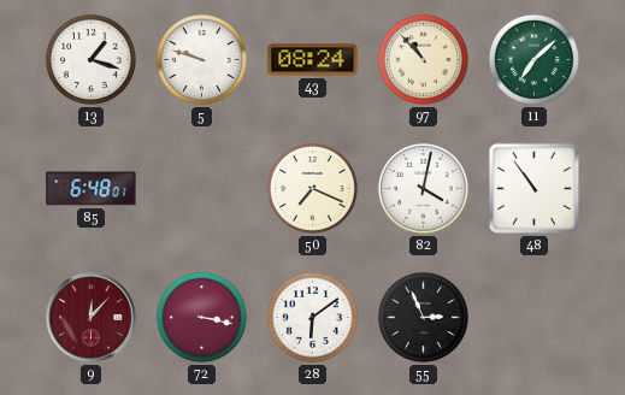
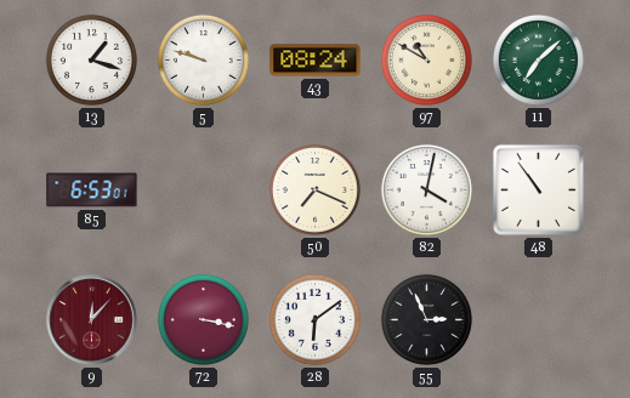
97: 10:53 -> 10:50 (426, 59)
85: 6:48 -> 6:53 (92, 191)
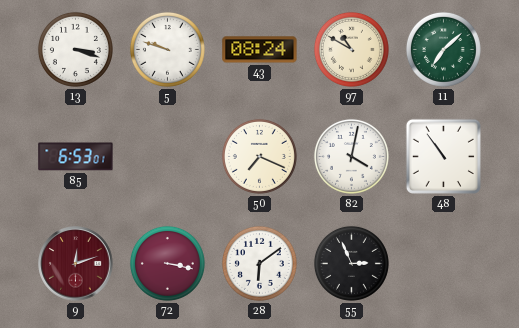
13: 1:18 -> 3:18 (75, 49)
9: 12:07 -> 12:12 (76, 264)
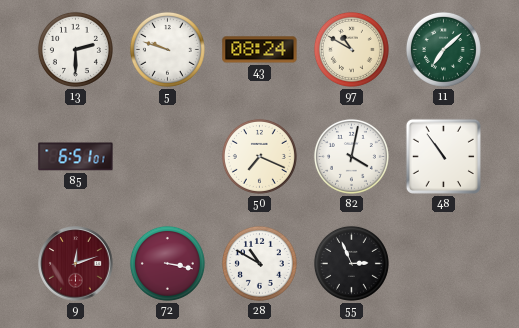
13: 3:18 -> 2:30 (75, 49)
85: 6:53 -> 6:51 (76, 157)
28: 6:09 -> 10:50 (259, 263)
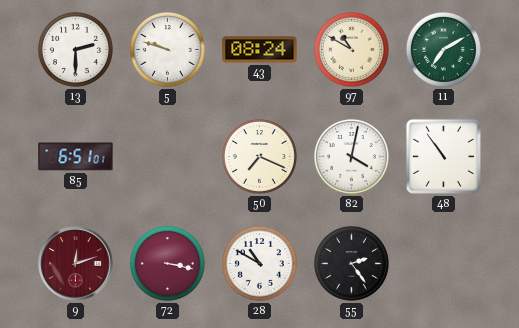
11: 7:08 -> 7:10 (443, 49)
55: 2:56 -> 2:24 (351, 263)
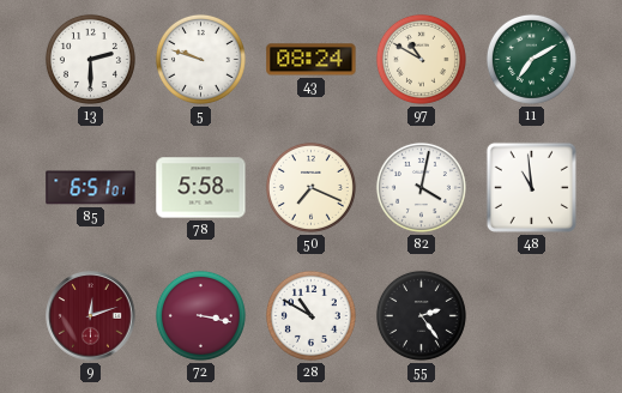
78: none -> 5:58 (201, 188)
48: 10:54 -> 10:59 (531, 187)
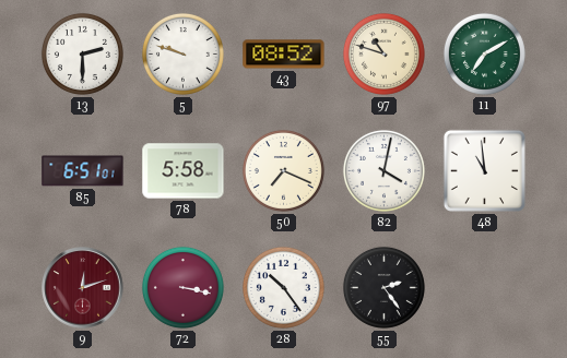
43: 08:24 -> 08:52 (284, 55)
97: 10:50 -> 10:48 (383, 53)
28: 10:50 -> 10:24 (283, 287)
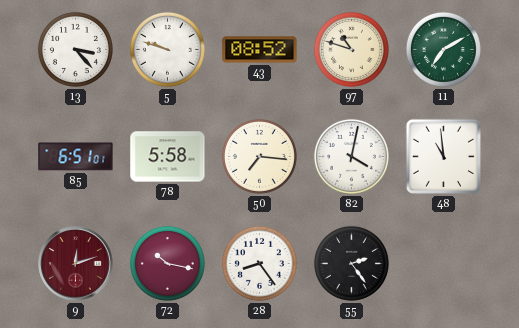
13: 2:30 -> 3:23 (75, 49)
50: 7:19 -> 7:16 (259, 156)
72: 3:17 -> 10:17 (167, 263)
28: 10:24 -> 8:24 (259, 263)
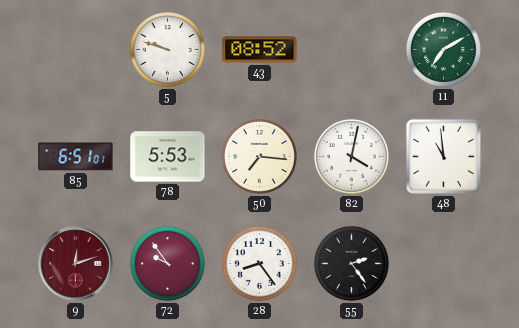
13: 3:23 -> none (75, 49)
97: 10:48 -> none (351, 49)
78: 5:58 -> 5:53 (168, 157)
72: 10:17 -> 9:54 (167, 263)
